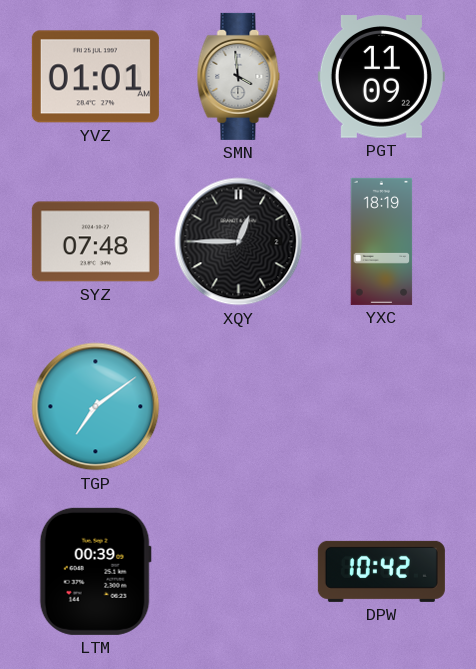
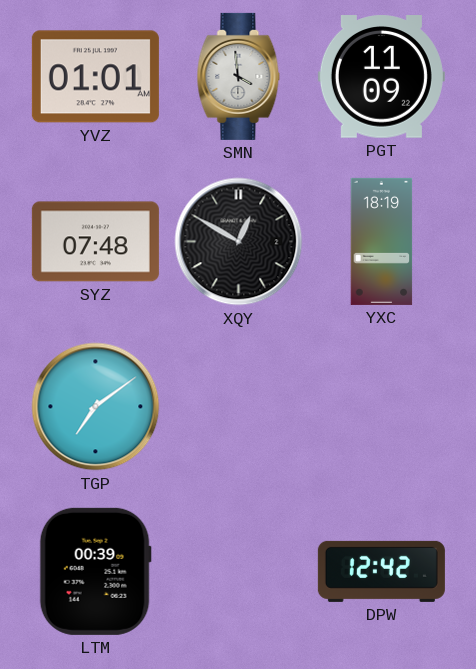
XQY: 12:45 -> 12:50 (239, 242)
DPW: 10:42 -> 12:42 (381, 571)
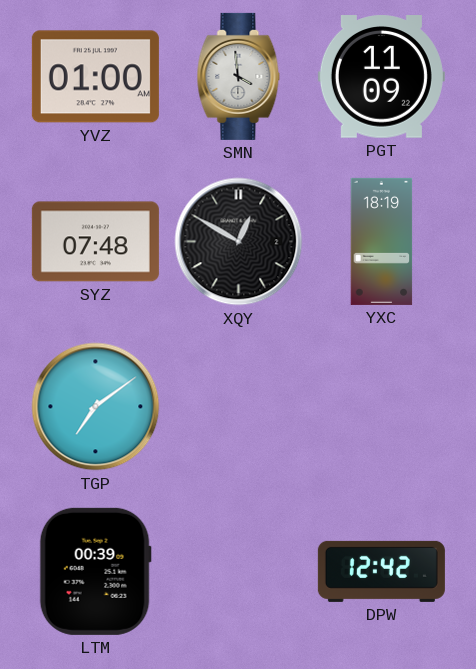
YVZ: 01:01 -> 01:00 (95, 77)
